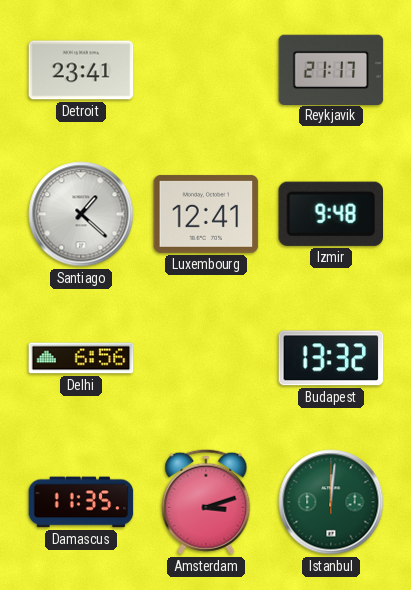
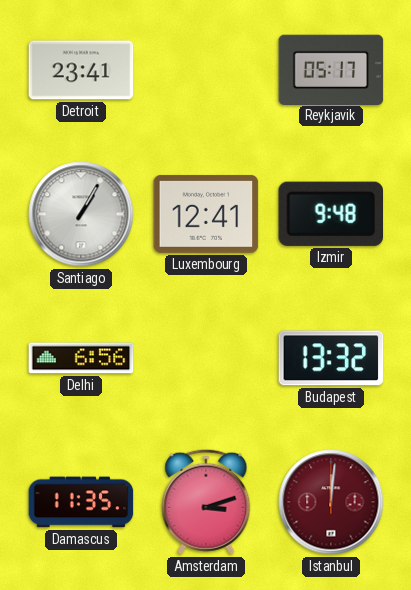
Reykjavik: 21:17 -> 05:17 (331, 69)
Santiago: 1:22 -> 1:05 (81, 214)
Istanbul dial: green -> burgundy (331, 502)
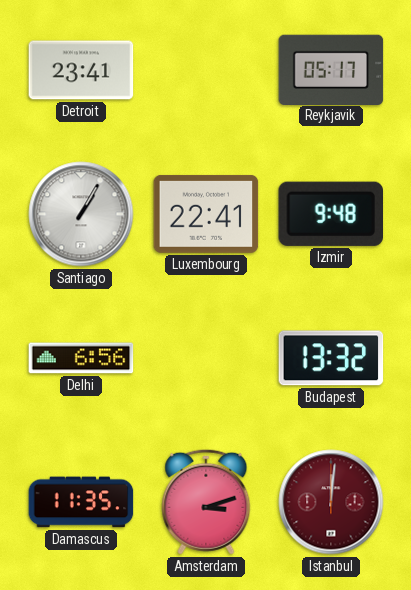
Luxembourg: 12:41 -> 22:41 (206, 214)
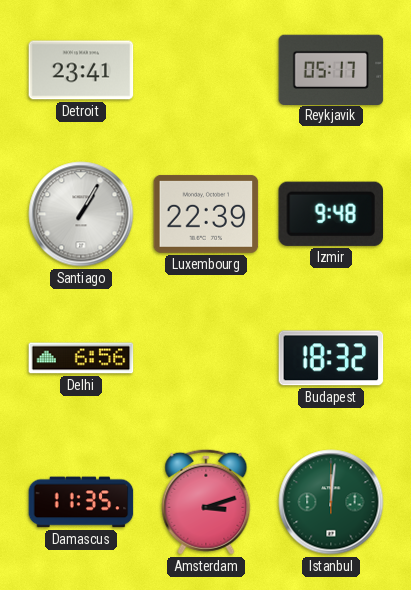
Luxembourg: 22:41 -> 22:39 (206, 214)
Budapest: 13:32 -> 18:32 (331, 358)
Istanbul dial: burgundy -> green (331, 502)
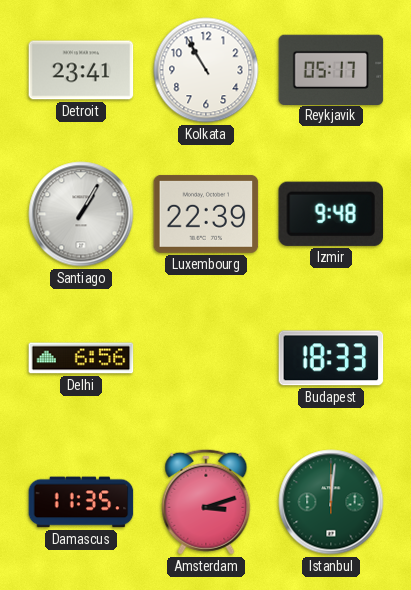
Kolkata: none -> 10:55 (206, 70)
Budapest: 18:32 -> 18:33 (331, 358)
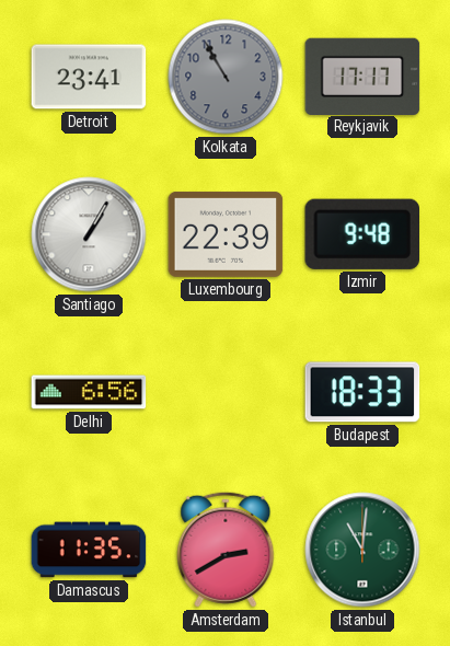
Kolkata dial: white -> grey (226, 77)
Reykjavik: 05:17 -> 17:17 (362, 76)
Amsterdam: 3:12 -> 2:40 (226, 550)
Istanbul: 12:01 -> 11:01 (362, 550)
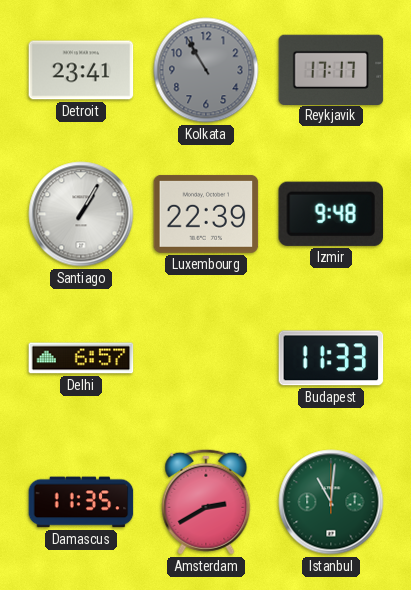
Delhi: 6:56 -> 6:57 (81, 358)
Budapest: 18:33 -> 11:33 (331, 358)
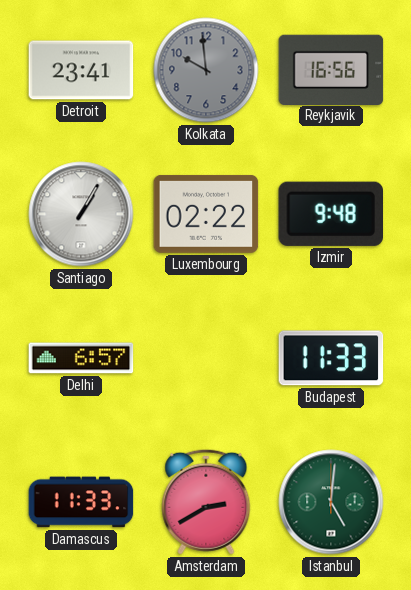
Kolkata: 10:55 -> 9:59 (206, 70)
Reykjavik: 17:17 -> 16:56 (331, 69)
Luxembourg: 22:39 -> 02:22 (206, 214)
Damascus: 11:35 -> 11:33 (81, 502)
Istanbul: 11:01 -> 5:01 (331, 502)
